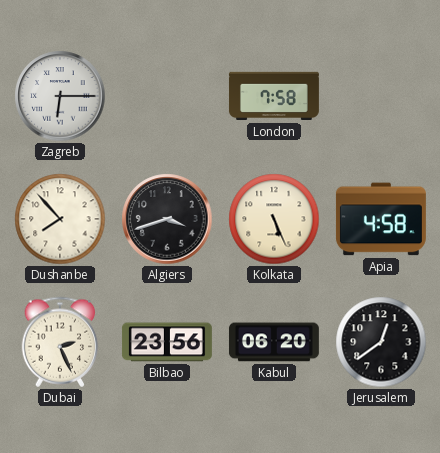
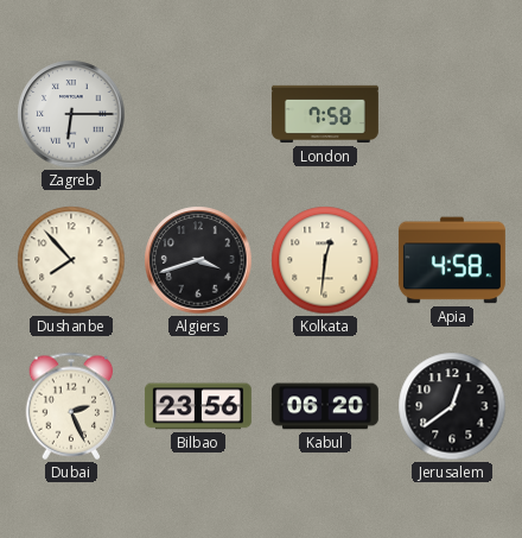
Kolkata: 5:26 -> 12:31 (325, 260)
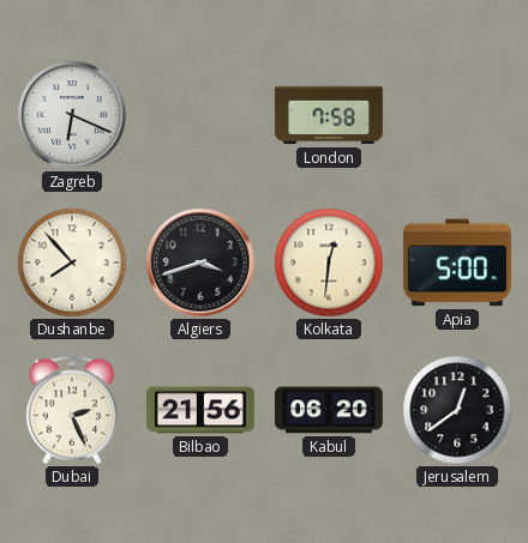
Zagreb: 6:15 -> 6:19 (72, 115)
Apia: 4:58 -> 5:00 (457, 263)
Bilbao: 23:56 -> 21:56 (200, 410)
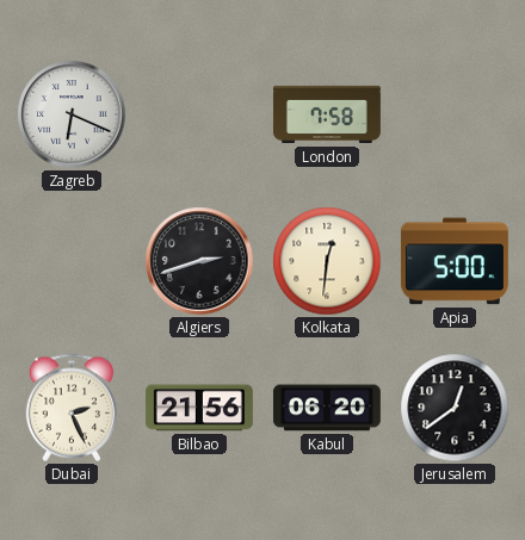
Dushanbe: 7:53 -> none (72, 263)
Algiers: 3:42 -> 2:42 (199, 261)
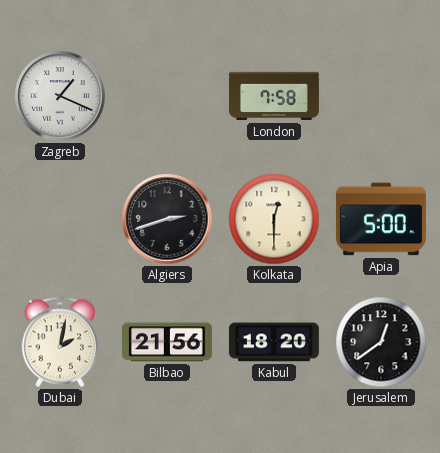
Zagreb: 6:19 -> 1:19 (60, 96)
Kolkata: 12:31 -> 12:30 (274, 219)
Dubai: 2:26 -> 2:02 (60, 342)
Kabul: 06:20 -> 18:20 (274, 342)
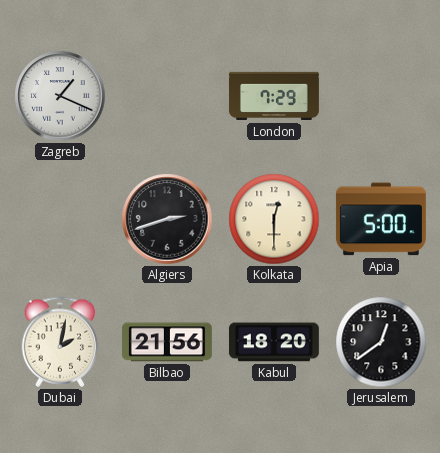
London: 7:58 -> 7:29 (274, 96)
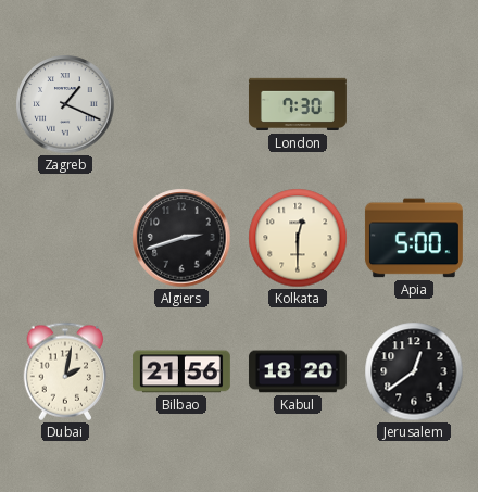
London: 7:29 -> 7:30 (298, 104)
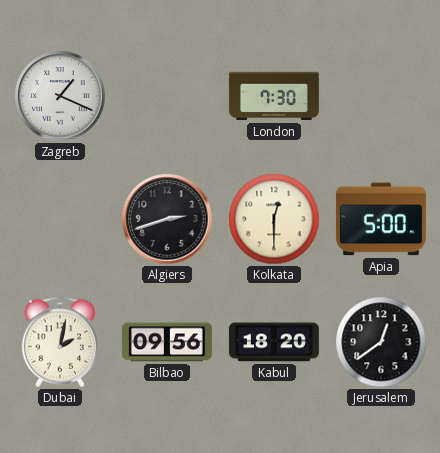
Bilbao: 21:56 -> 09:56 (167, 342)
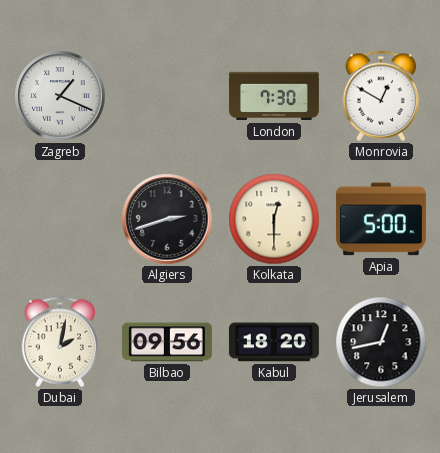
Monrovia: none -> 12:50 (381, 96)
Jerusalem: 12:39 -> 12:43 (381, 342)
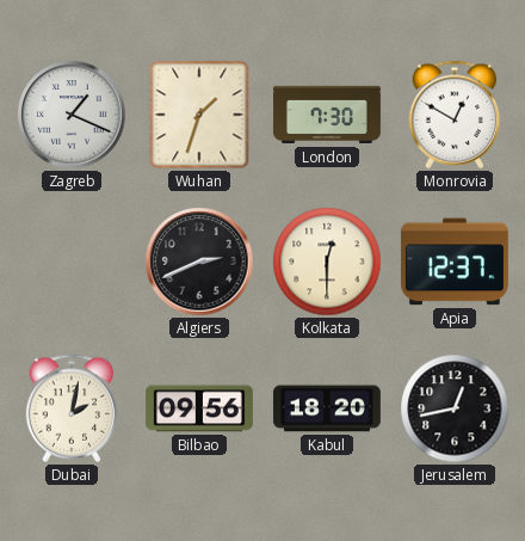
Wuhan: none -> 1:33 (199, 115)
Algiers: 2:42 -> 2:41 (199, 262)
Apia: 5:00 -> 12:37 (455, 262)
